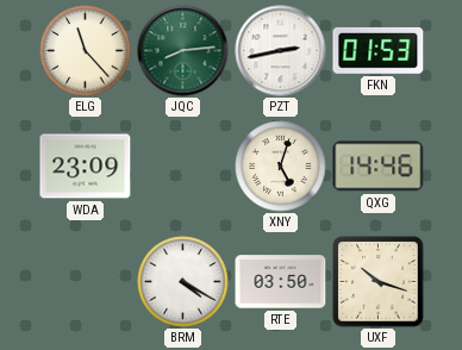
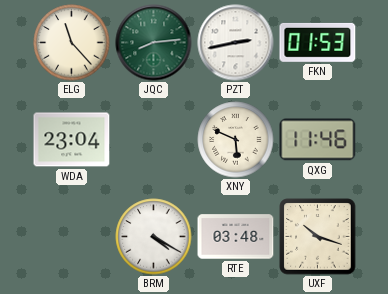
WDA: 23:09 -> 23:04 (72, 140)
XNY: 5:03 -> 5:49 (236, 140)
QXG: 14:46 -> 11:46 (318, 140)
RTE: 03:50 -> 03:48 (236, 237)
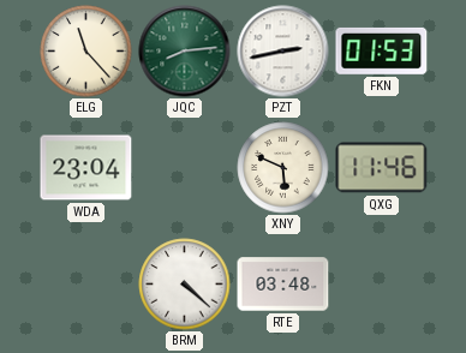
BRM: 4:20 -> 4:22 (185, 285)
UXF: 10:18 -> none (318, 237)
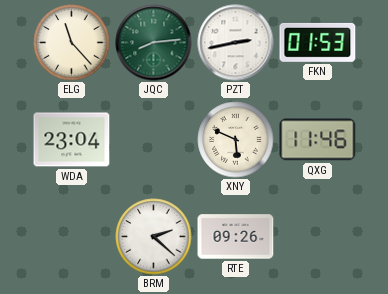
BRM: 4:22 -> 2:22 (154, 237)
RTE: 03:48 -> 09:26 (236, 237)
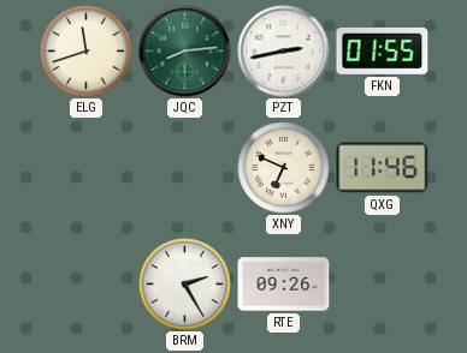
ELG: 11:23 -> 11:42 (87, 52)
FKN: 01:53 -> 01:55 (383, 50)
WDA: 23:04 -> none (72, 140)
XNY: 5:49 -> 6:49 (284, 168)
BRM: 2:22 -> 2:25 (185, 285)
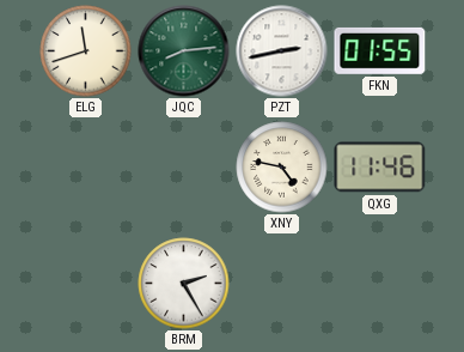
XNY: 6:49 -> 4:47 (282, 168)
RTE: 09:26 -> none (284, 285)
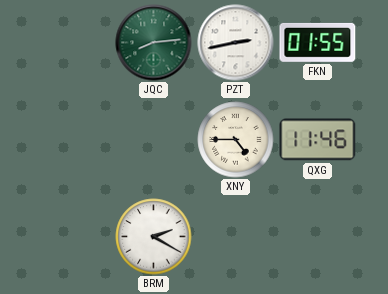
ELG: 11:42 -> none (86, 51)
XNY: 4:47 -> 4:45 (236, 140)
BRM: 2:25 -> 2:20 (154, 237)
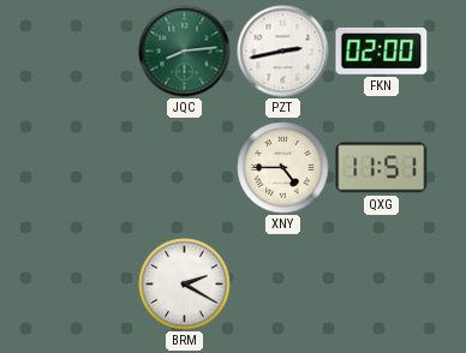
FKN: 01:55 -> 02:00 (382, 50)
QXG: 11:46 -> 11:51 (382, 168)
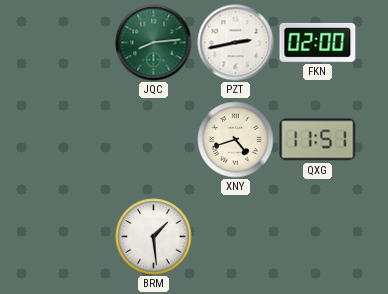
XNY: 4:45 -> 4:42 (236, 140)
BRM: 2:20 -> 1:29 (154, 237)
